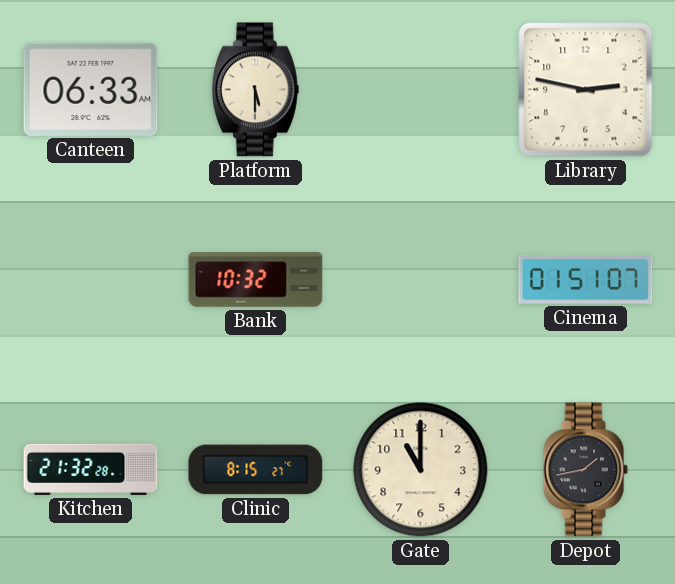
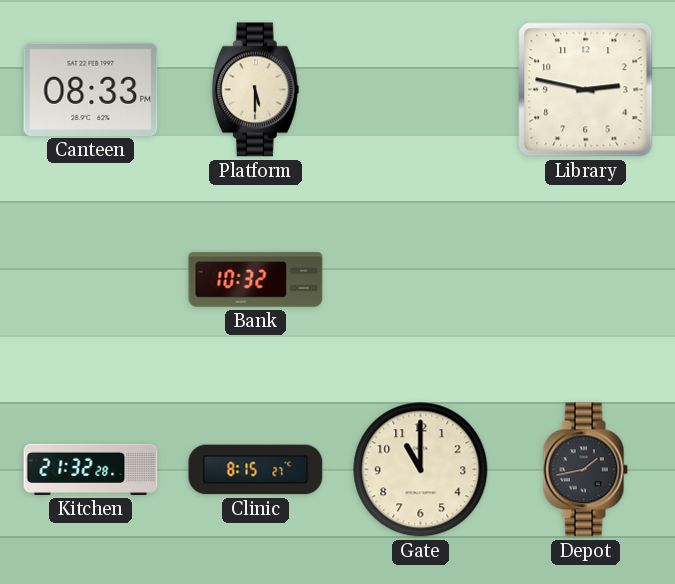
Canteen: 06:33 -> 08:33 (91, 89)
Cinema: 01:51 -> none (586, 280)
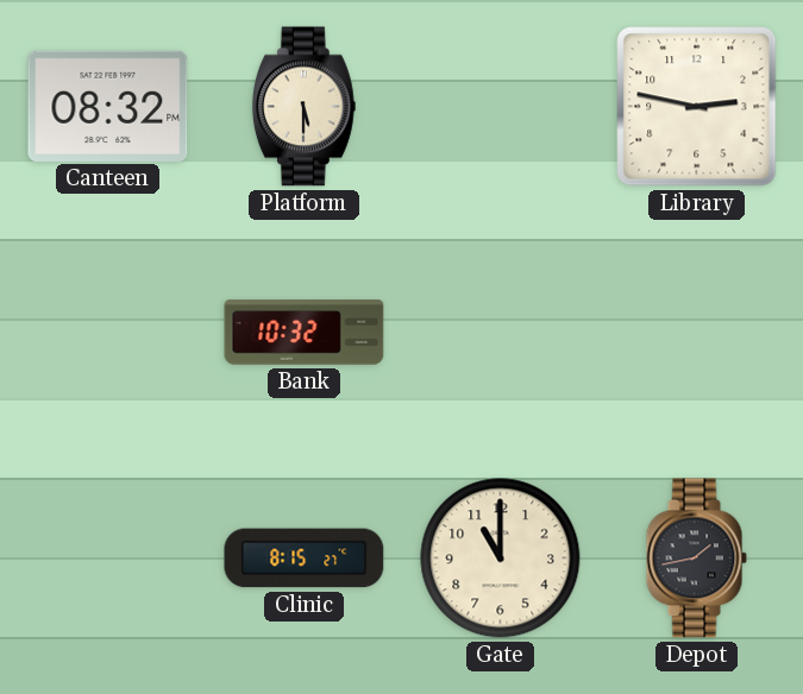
Canteen: 08:33 -> 08:32 (108, 106)
Kitchen: 21:32 -> none (91, 469)
